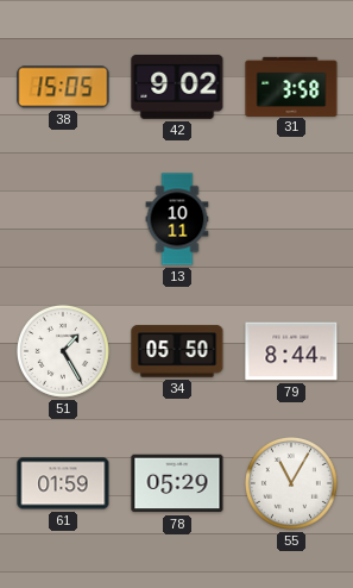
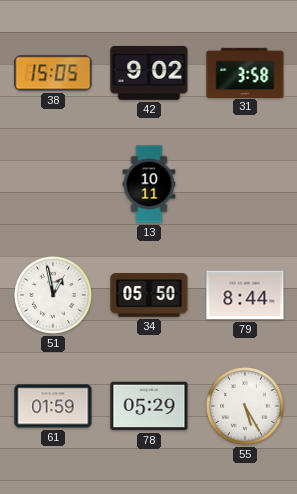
51: 1:25 -> 12:58 (53, 295)
55: 11:05 -> 5:25 (245, 406)
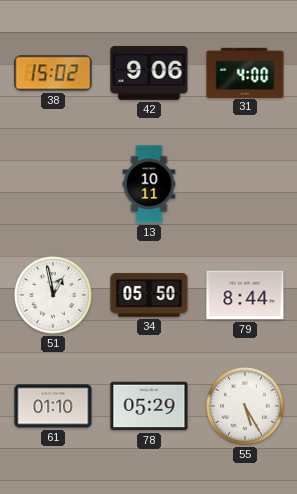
38: 15:05 -> 15:02 (53, 73)
42: 9:02 -> 9:06 (149, 73)
31: 3:58 -> 4:00 (245, 72)
61: 01:59 -> 01:10 (53, 406)
